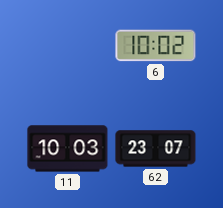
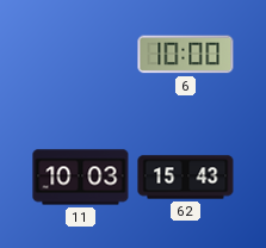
6: 10:02 -> 10:00 (186, 55)
62: 23:07 -> 15:43 (186, 178)
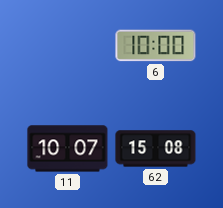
11: 10:03 -> 10:07 (68, 149)
62: 15:43 -> 15:08 (156, 149)
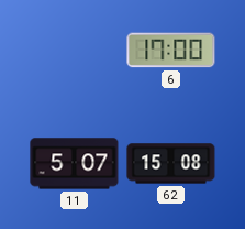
6: 10:00 -> 17:00 (171, 51)
11: 10:07 -> 5:07 (75, 164)
